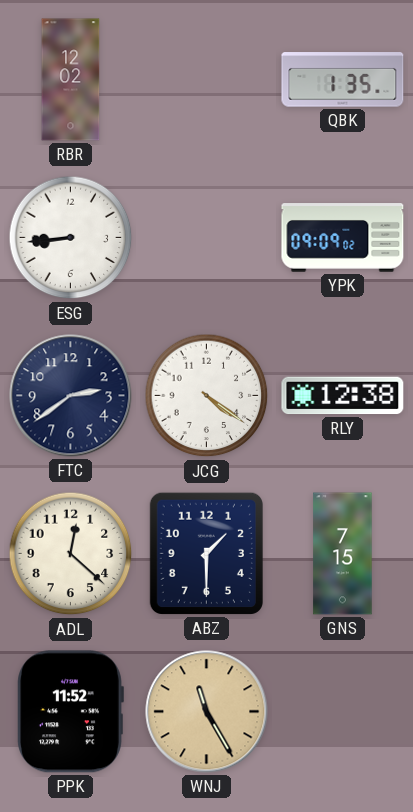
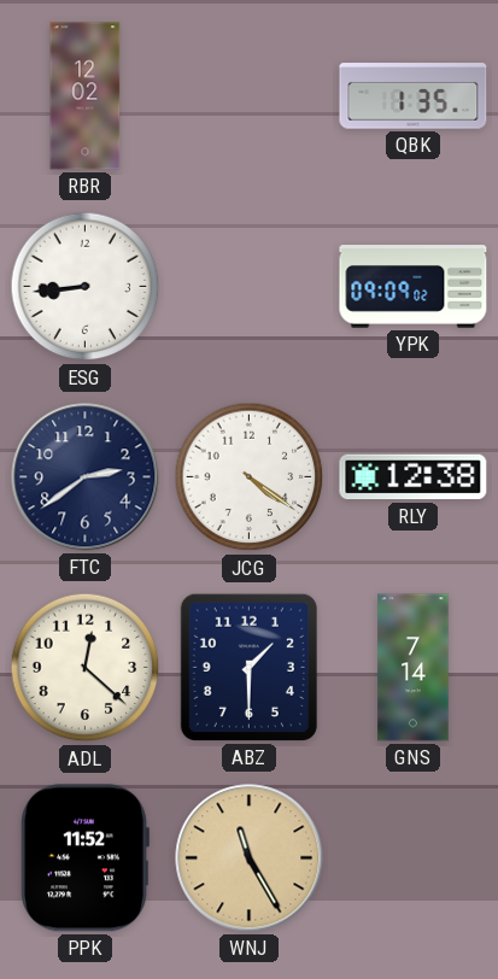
GNS: 7:15 -> 7:14 (414, 668)
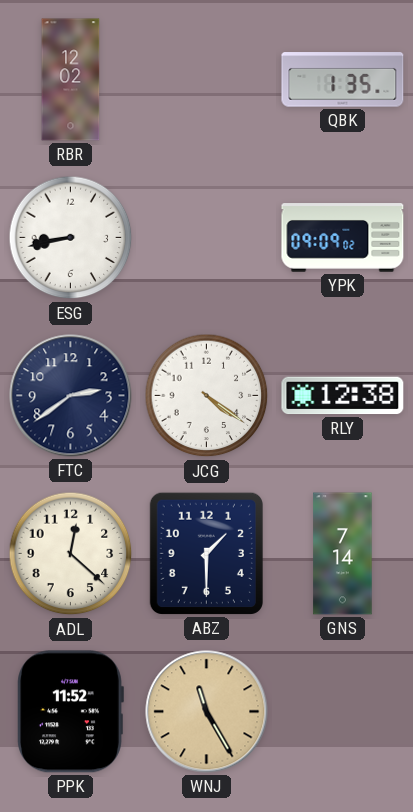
ESG: 8:44 -> 8:43 (71, 238)
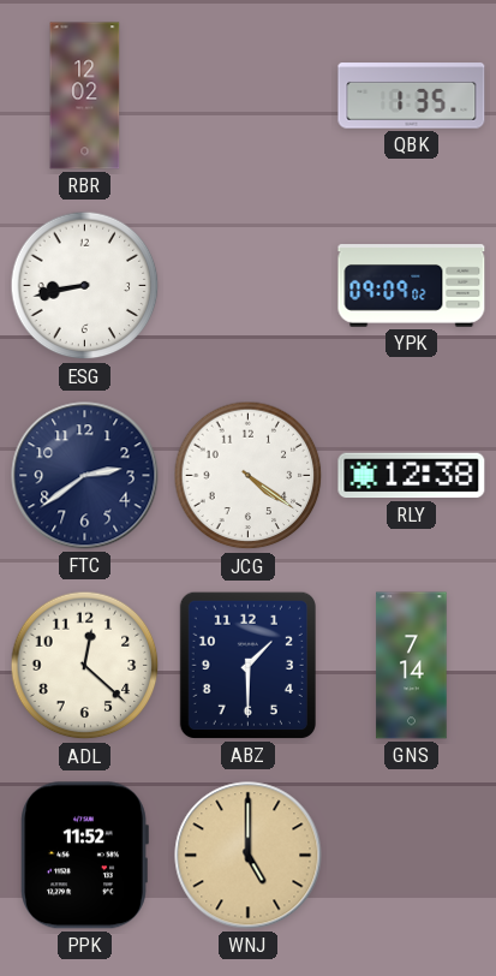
WNJ: 11:25 -> 5:00 (249, 856)
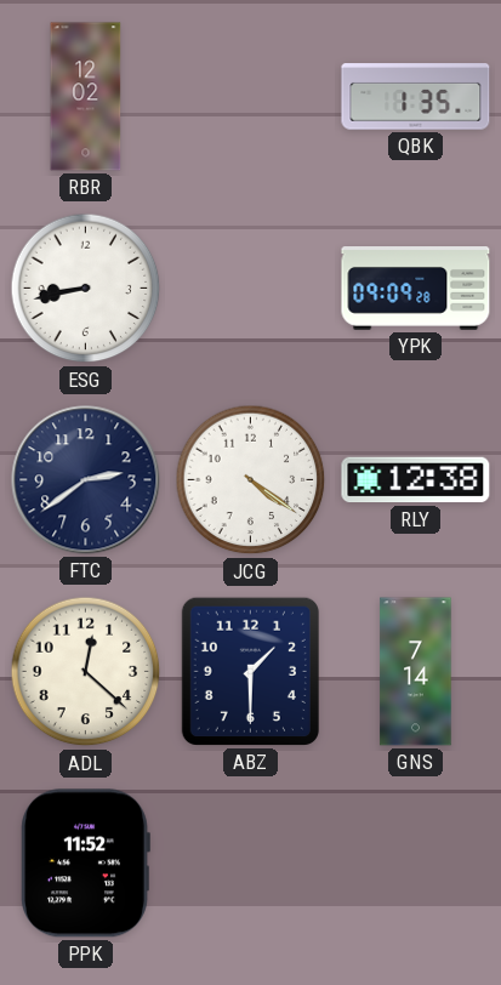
YPK: 09:09:02 -> 09:09:28 (416, 289)
WNJ: 5:00 -> none (249, 856)
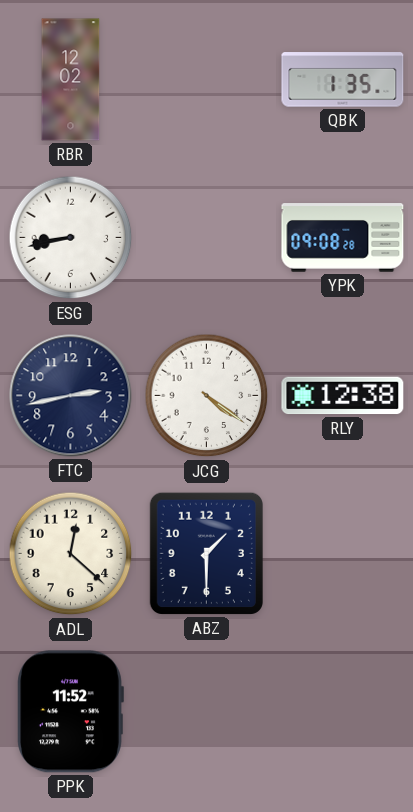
YPK: 09:09 -> 09:08 (343, 238)
FTC: 2:39 -> 2:43 (71, 396)
GNS: 7:14 -> none (416, 672)
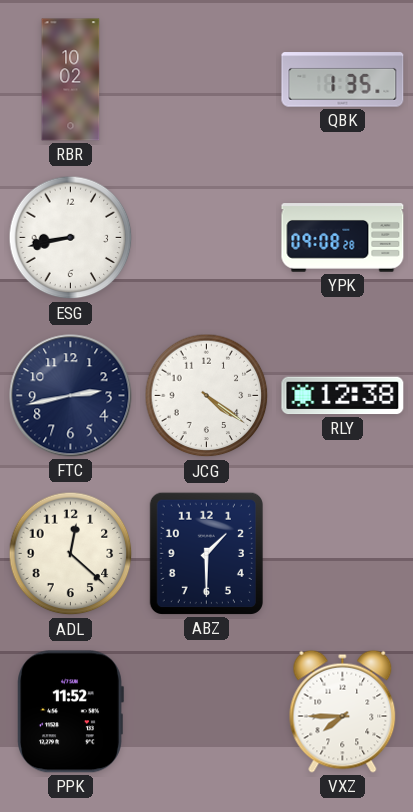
RBR: 12:02 -> 10:02 (71, 80)
VXZ: none -> 7:45 (343, 711)
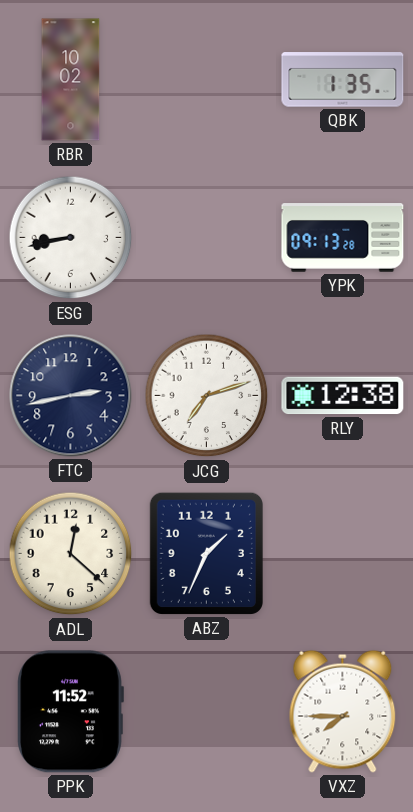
YPK: 09:08 -> 09:13 (343, 238)
JCG: 4:21 -> 7:12 (207, 396)
ABZ: 1:30 -> 1:34 (206, 553)
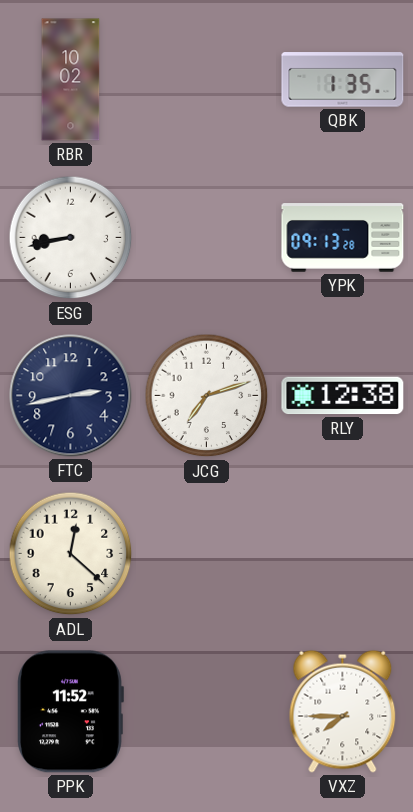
ABZ: 1:34 -> none (206, 553)
